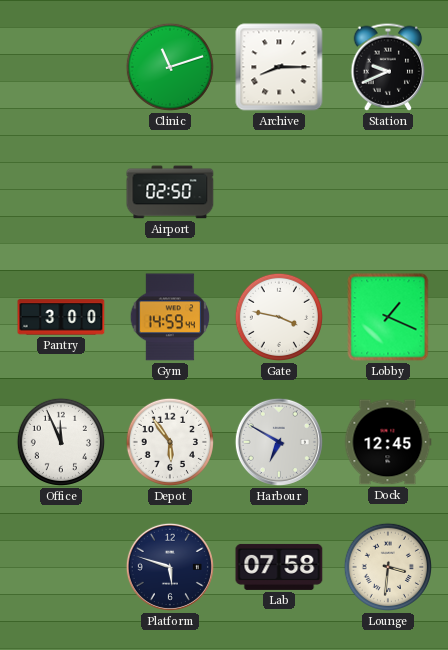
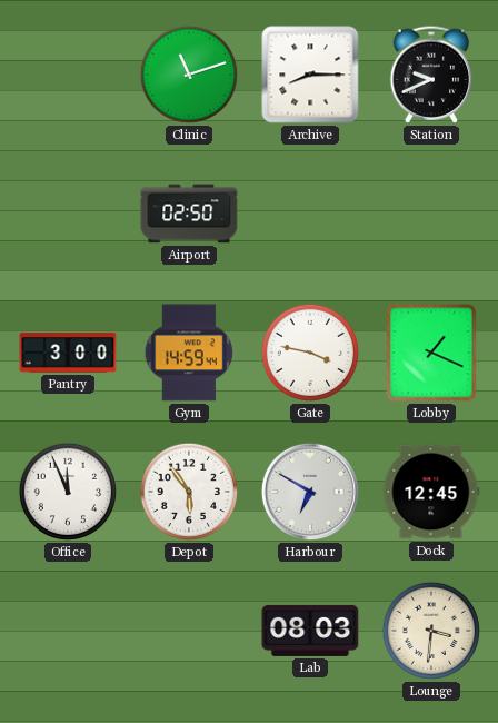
Platform: 5:48 -> none (170, 567)
Lab: 07:58 -> 08:03 (310, 631)
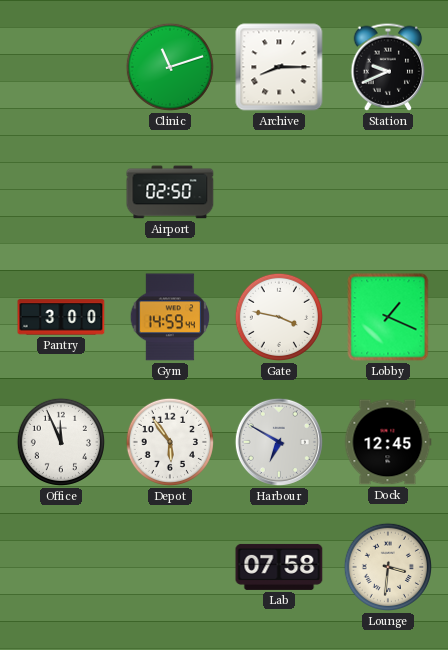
Lab: 08:03 -> 07:58 (279, 567)
